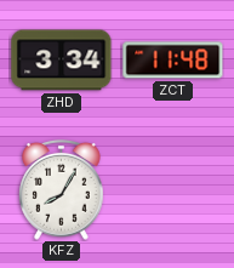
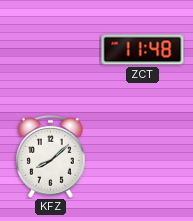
ZHD: 3:34 -> none (62, 61)
KFZ: 8:05 -> 8:08 (51, 156)
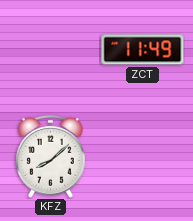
ZCT: 11:48 -> 11:49 (143, 50)
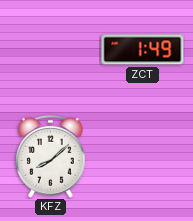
ZCT: 11:49 -> 1:49 (143, 50)
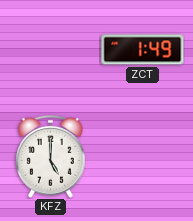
KFZ: 8:08 -> 5:00 (51, 156)
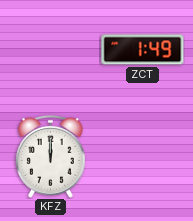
KFZ: 5:00 -> 12:00 (51, 156)
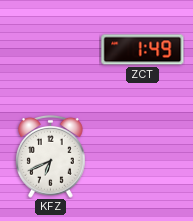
KFZ: 12:00 -> 6:41 (51, 156)
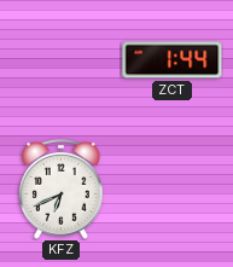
ZCT: 1:49 -> 1:44 (173, 60)
